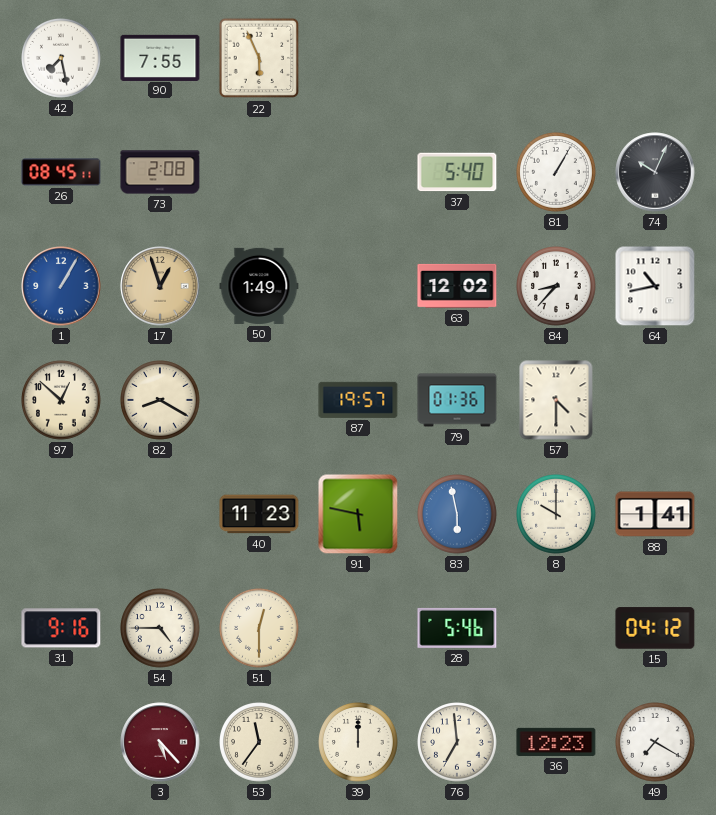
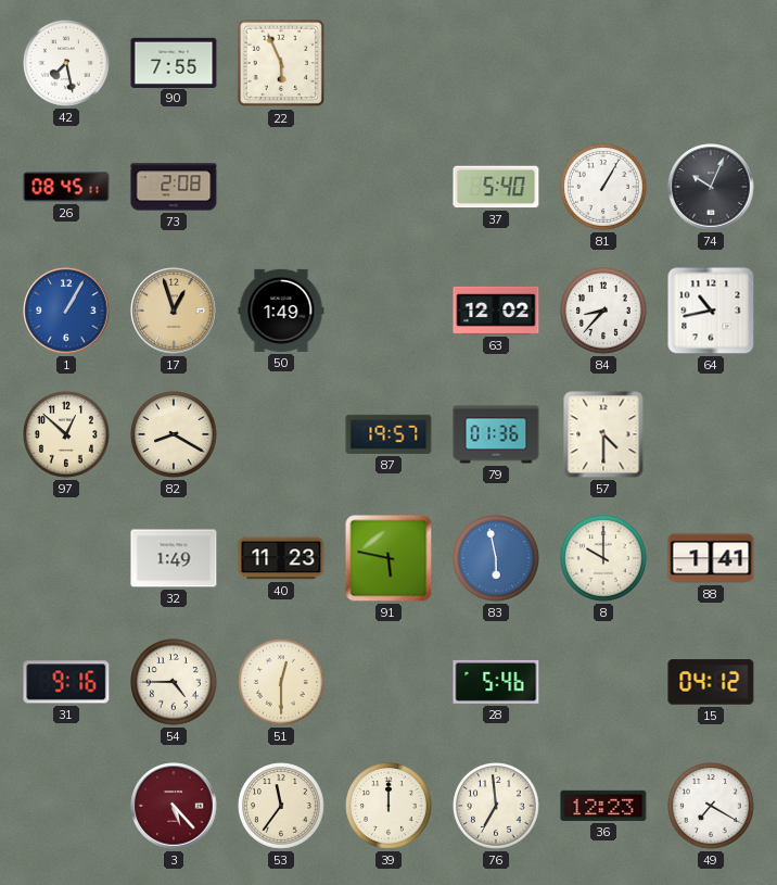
32: none -> 1:49 (174, 558)
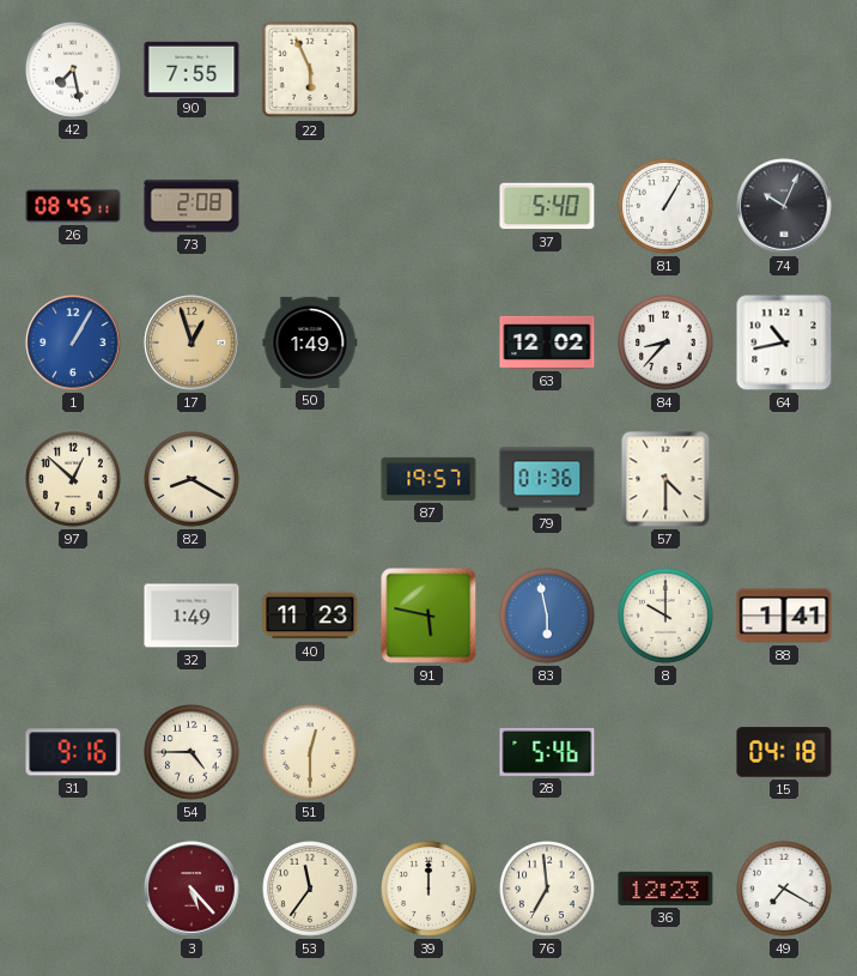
15: 04:12 -> 04:18 (784, 752)
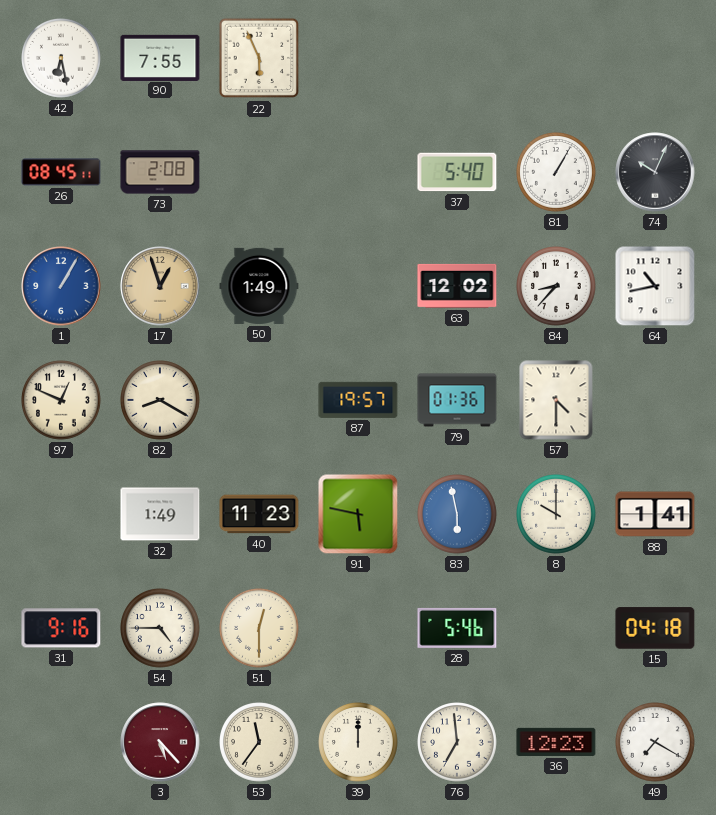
42: 7:28 -> 6:28 (62, 59)
97: 12:52 -> 12:49 (62, 401)
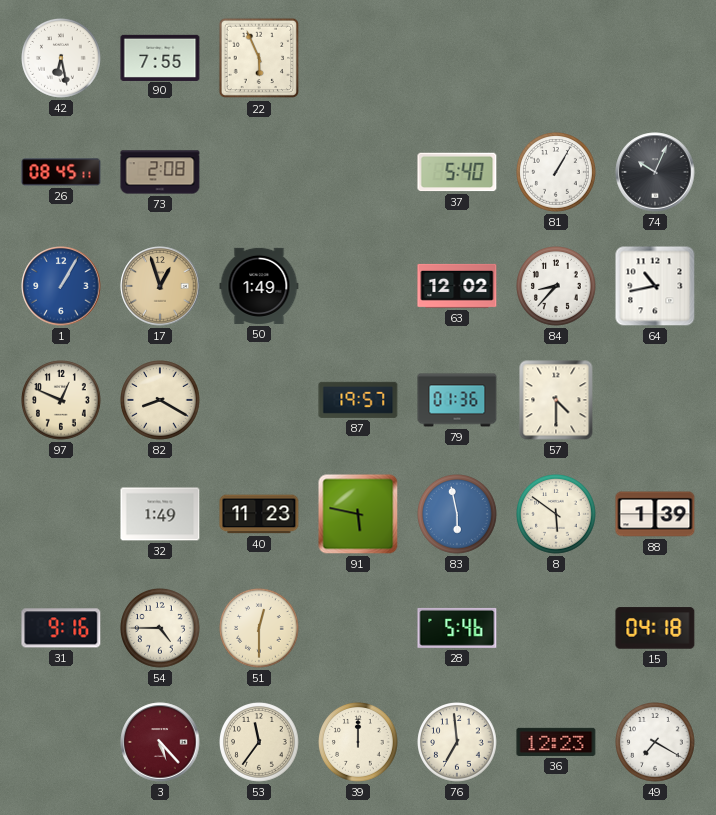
8: 10:00 -> 5:51 (557, 515)
88: 1:41 -> 1:39 (655, 514)
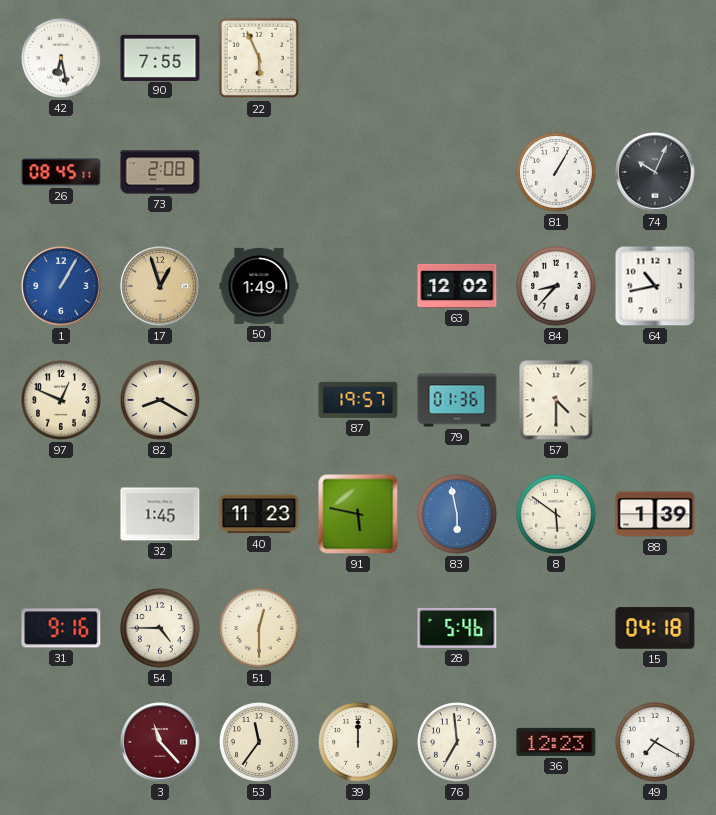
37: 5:40 -> none (457, 172)
32: 1:49 -> 1:45 (160, 514)
3: 5:23 -> 11:23 (160, 742)
